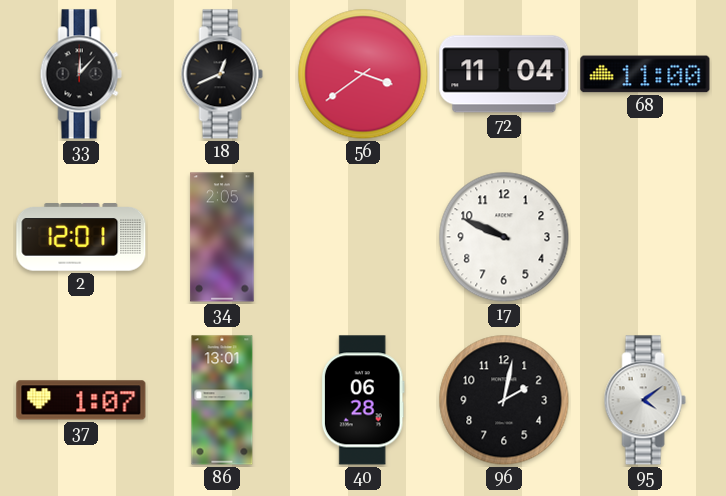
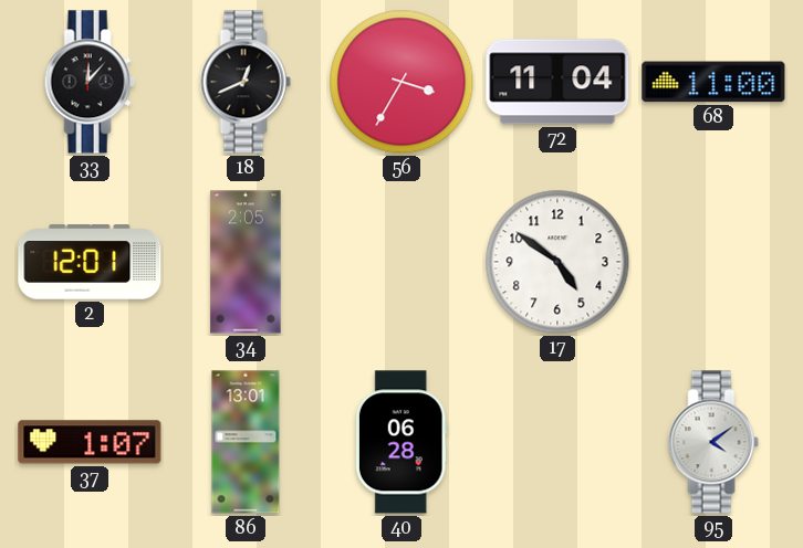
56: 3:39 -> 3:35 (401, 82)
17: 9:49 -> 4:51 (557, 262)
96: 2:02 -> none (504, 400)
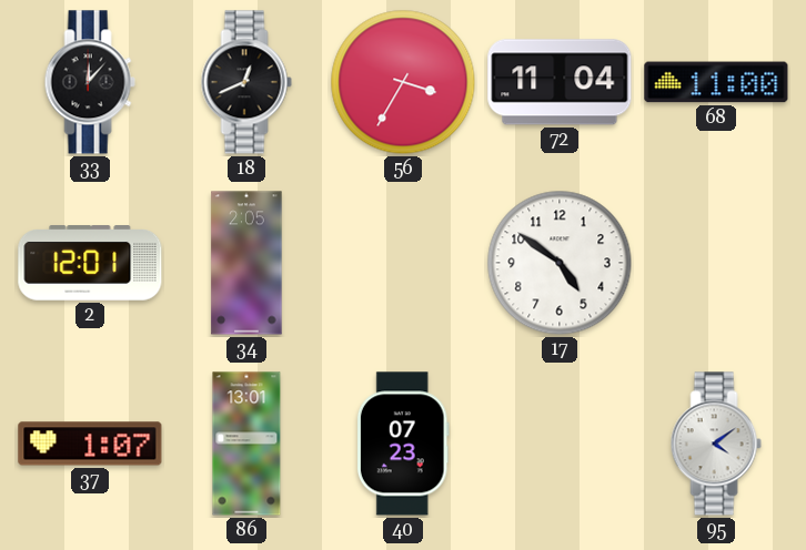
40: 06:28 -> 07:23 (403, 444)
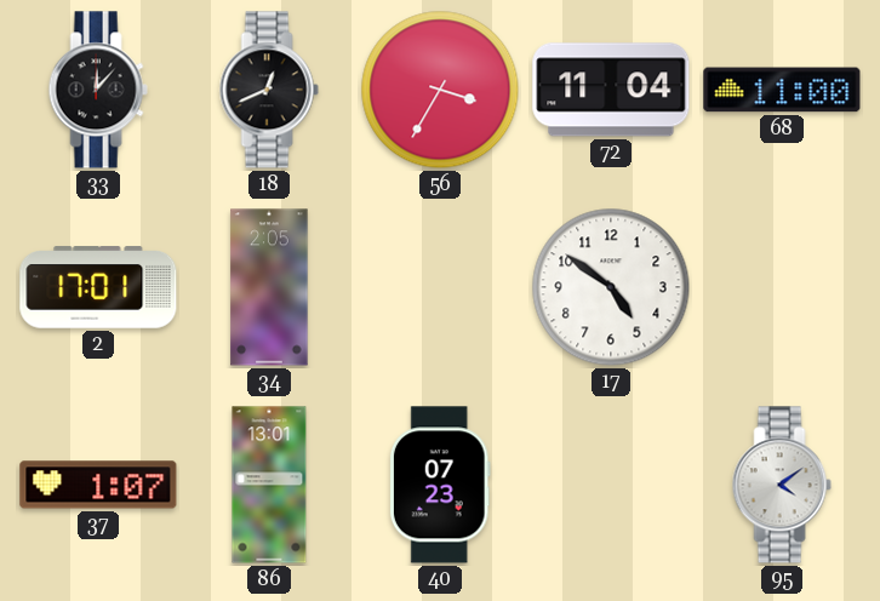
2: 12:01 -> 17:01 (98, 287)
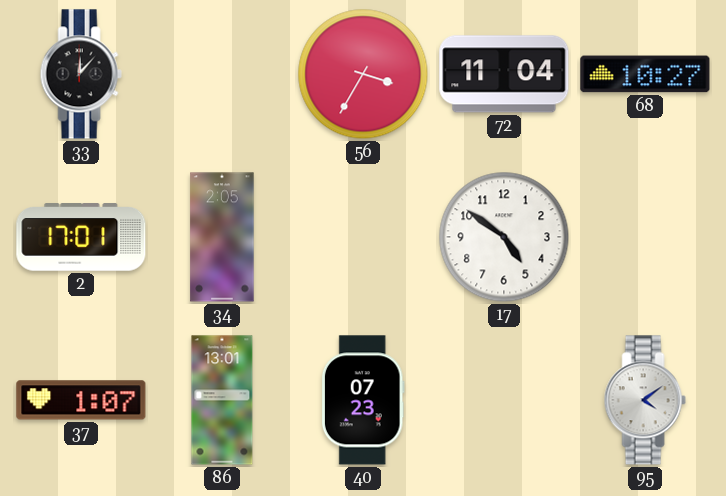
18: 12:41 -> none (269, 90)
68: 11:00 -> 10:27 (645, 74)
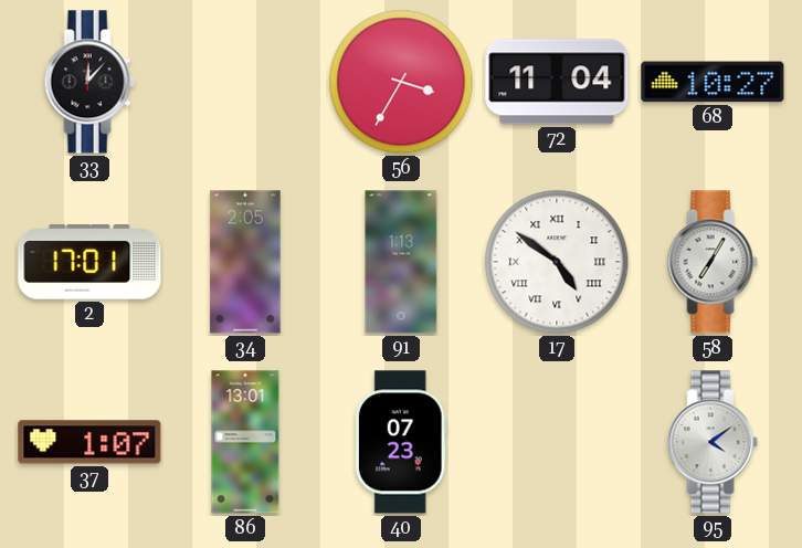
91: none -> 1:13 (401, 262)
17 numerals: Arabic -> Roman (557, 262)
58: none -> 7:05 (713, 262)
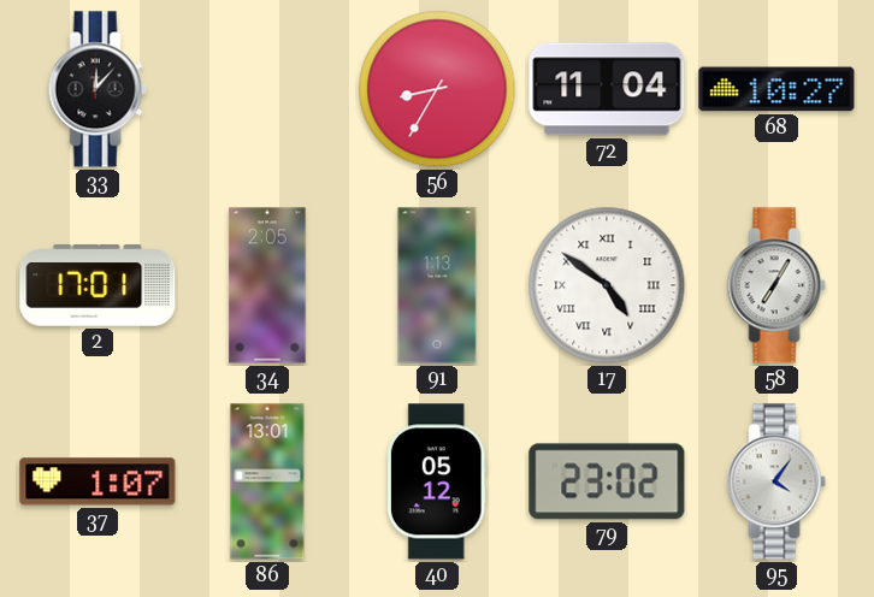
56: 3:35 -> 8:35 (437, 89)
40: 07:23 -> 05:12 (437, 481)
79: none -> 23:02 (607, 481)
95: 4:09 -> 4:06 (776, 481)
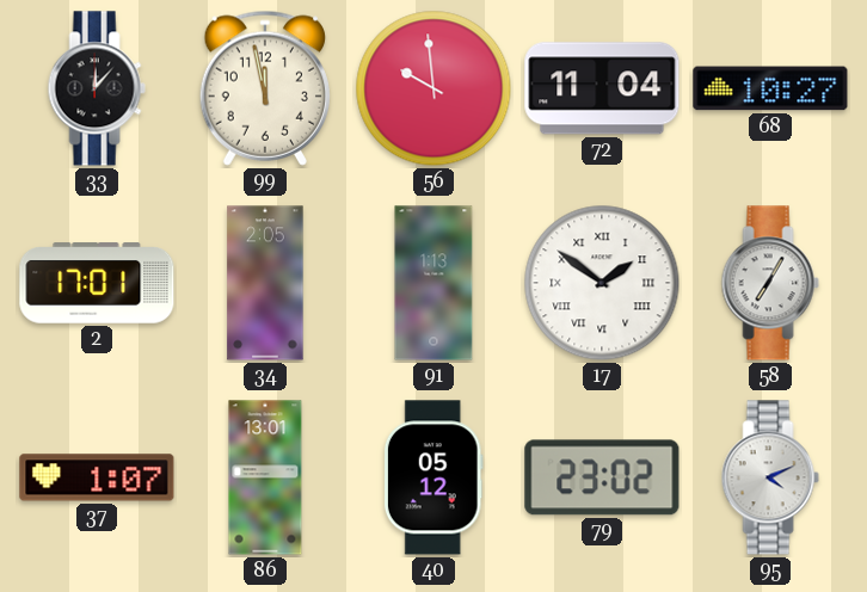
99: none -> 11:58 (264, 88)
56: 8:35 -> 9:59 (433, 88)
17: 4:51 -> 1:51 (602, 283)
95: 4:06 -> 4:11 (770, 477)
